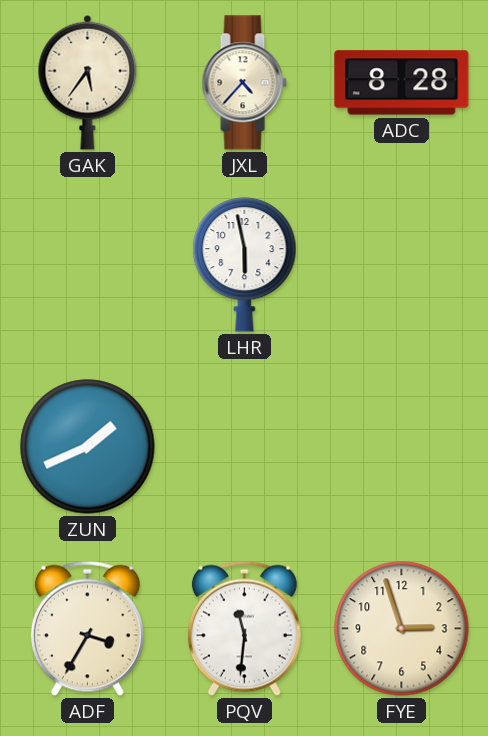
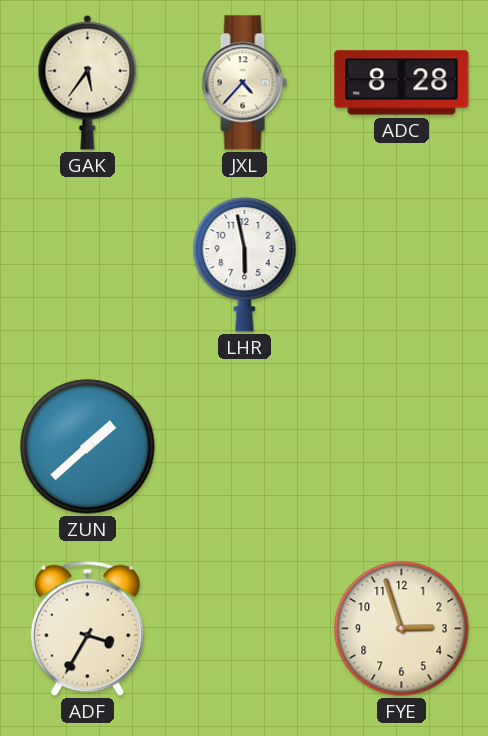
ZUN: 1:41 -> 1:38 (88, 447)
PQV: 11:31 -> none (244, 628)
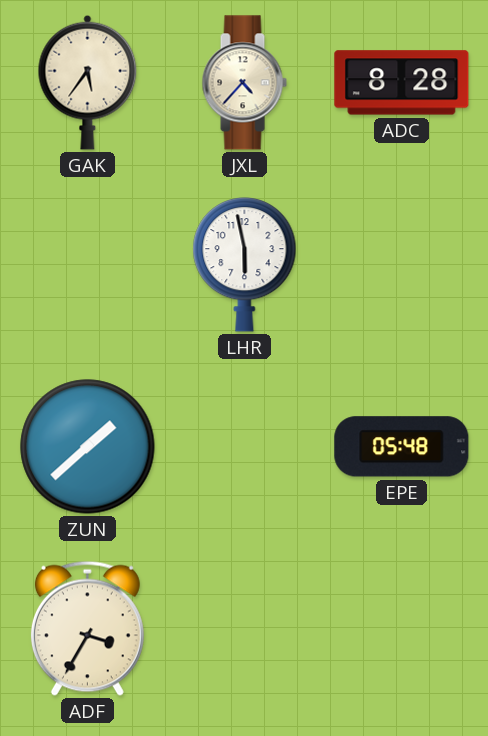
EPE: none -> 05:48 (402, 447)
FYE: 2:57 -> none (402, 629)
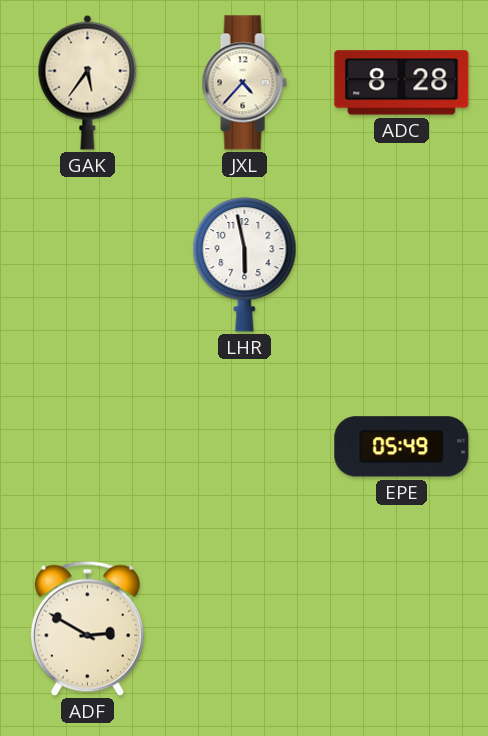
ZUN: 1:38 -> none (88, 447)
EPE: 05:48 -> 05:49 (402, 447)
ADF: 3:35 -> 2:50 (87, 628)
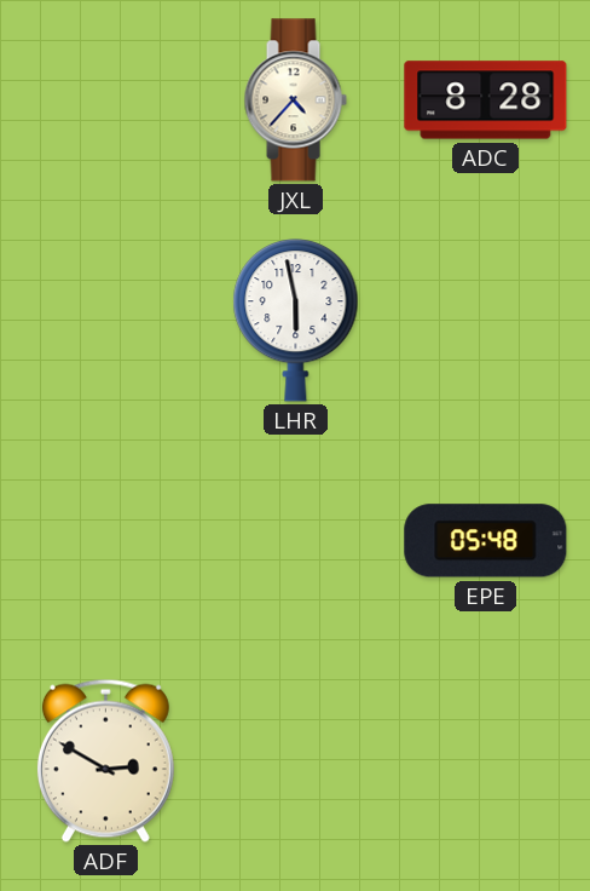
GAK: 5:36 -> none (88, 82)
EPE: 05:49 -> 05:48 (486, 541)
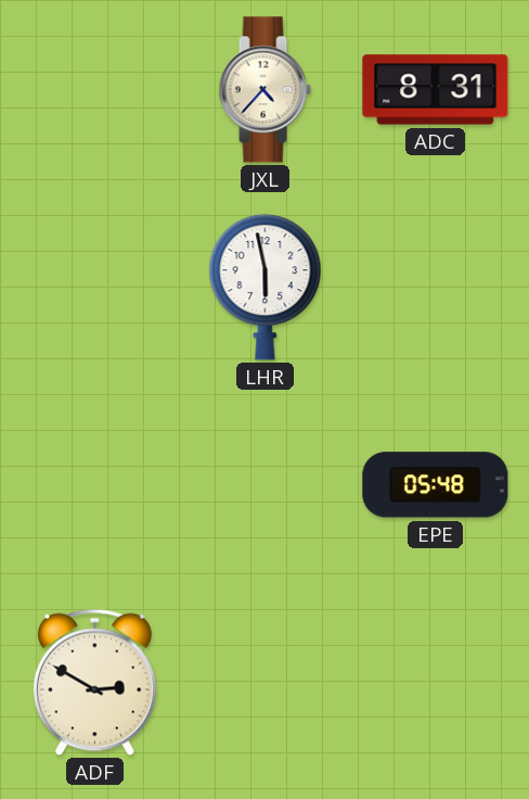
ADC: 8:28 -> 8:31 (436, 90)
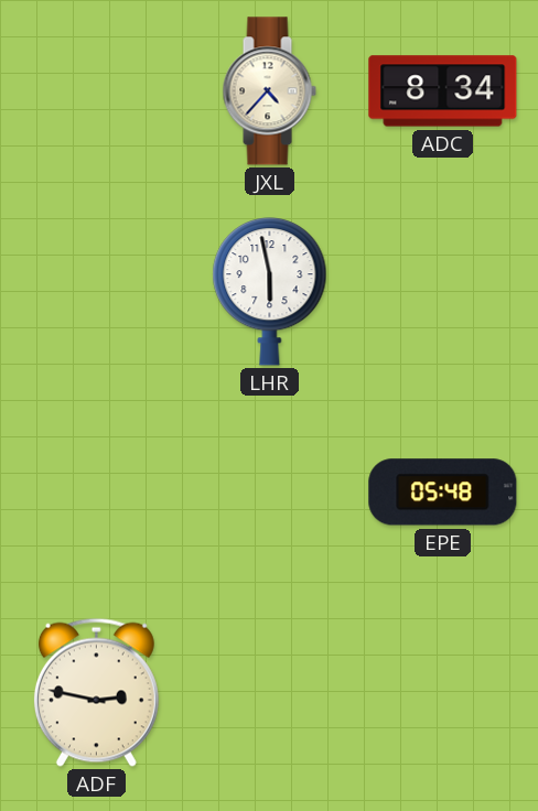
ADC: 8:31 -> 8:34 (443, 91)
ADF: 2:50 -> 2:47 (96, 692)
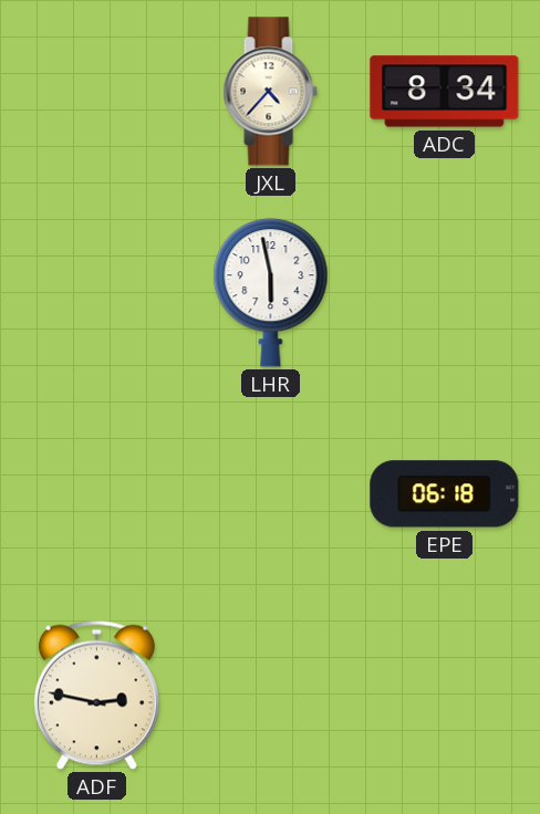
EPE: 05:48 -> 06:18 (445, 494)
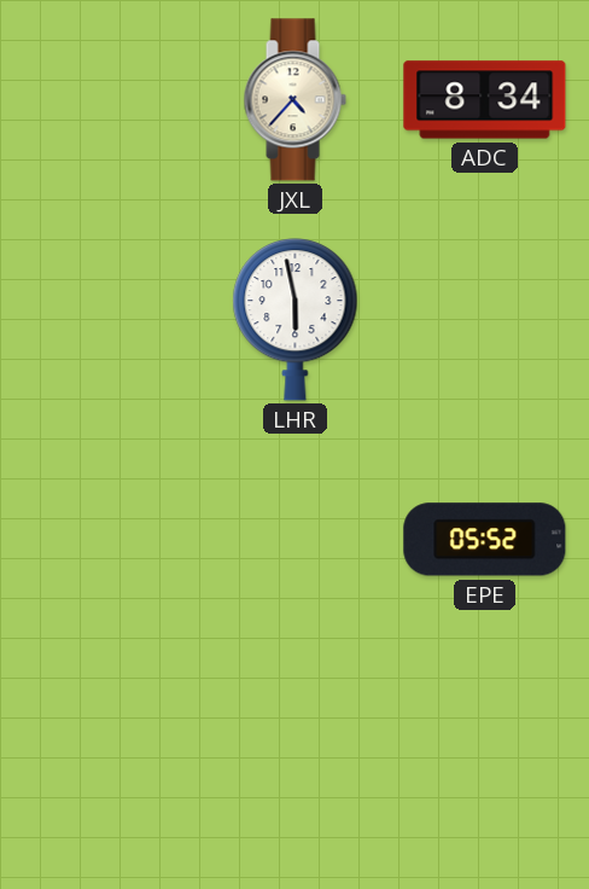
EPE: 06:18 -> 05:52 (485, 540)
ADF: 2:47 -> none (96, 695)
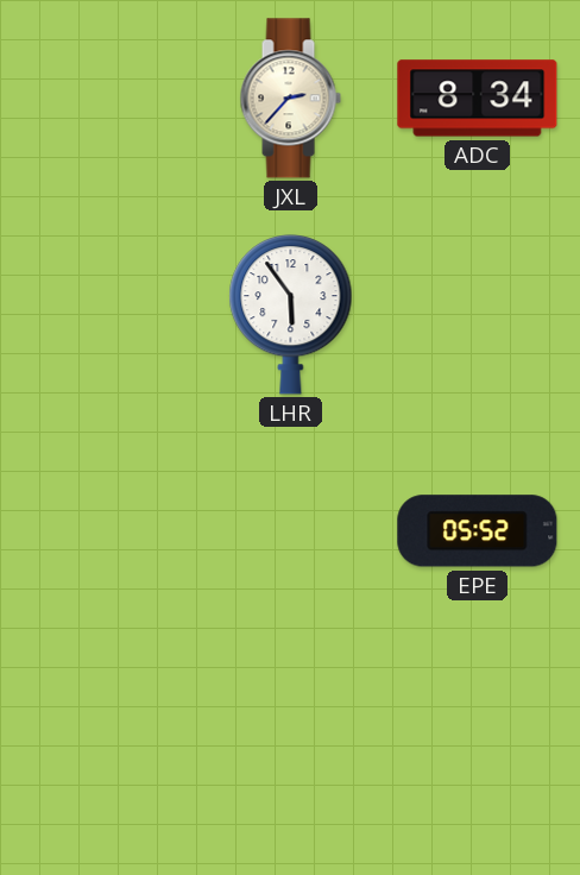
JXL: 4:37 -> 2:37 (290, 99)
LHR: 5:58 -> 5:54 (291, 314)
